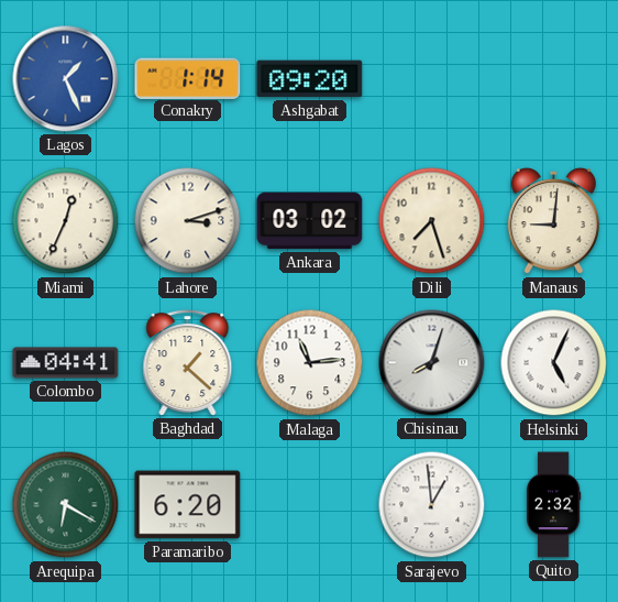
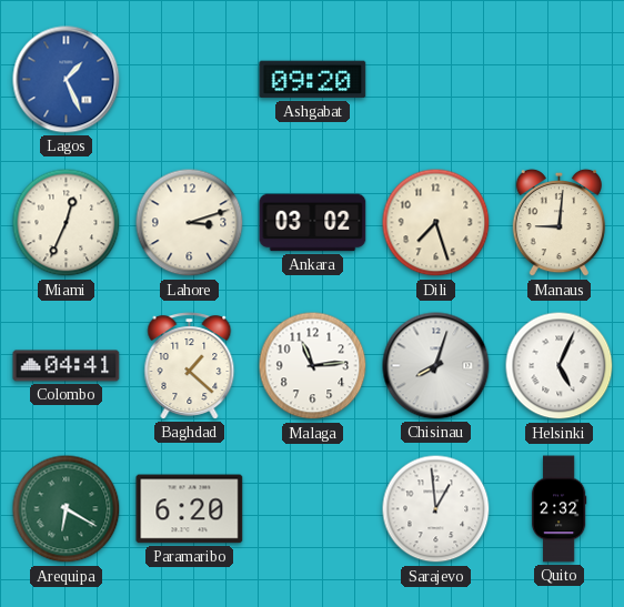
Conakry: 1:14 -> none (188, 78)
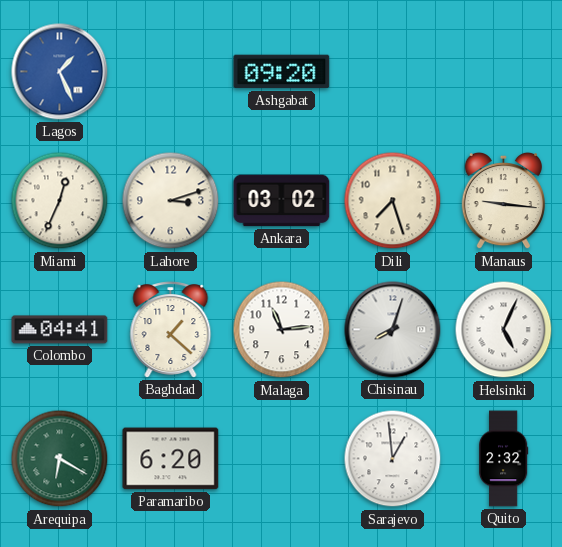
Manaus: 9:01 -> 9:16 (503, 201)
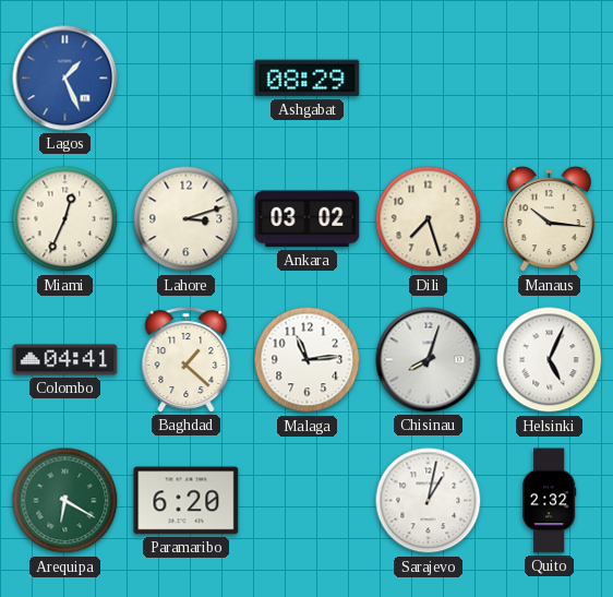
Ashgabat: 09:20 -> 08:29 (308, 79)
Manaus: 9:16 -> 10:16 (549, 219)
Sarajevo: 12:59 -> 1:02 (429, 501)
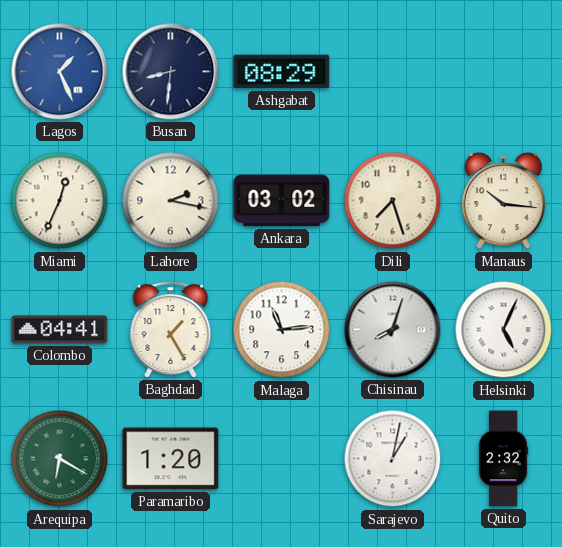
Busan: none -> 8:31 (171, 72)
Lahore: 3:12 -> 2:17 (171, 201)
Baghdad: 1:22 -> 1:25 (171, 330)
Paramaribo: 6:20 -> 1:20 (171, 459)
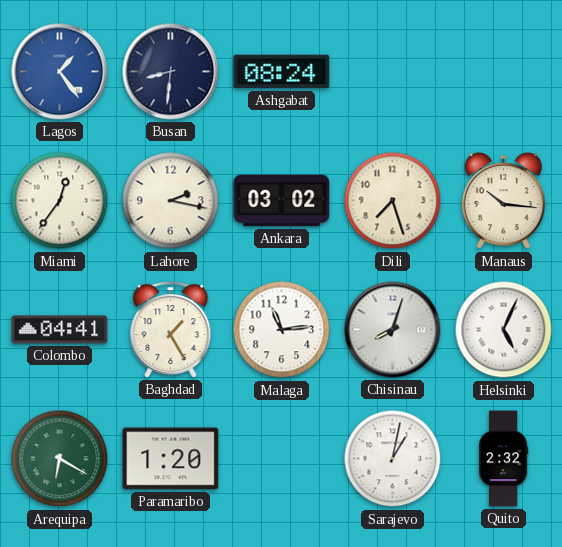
Lagos: 1:26 -> 1:24 (60, 72)
Ashgabat: 08:29 -> 08:24 (282, 72)
Miami: 12:34 -> 12:36 (60, 201)
